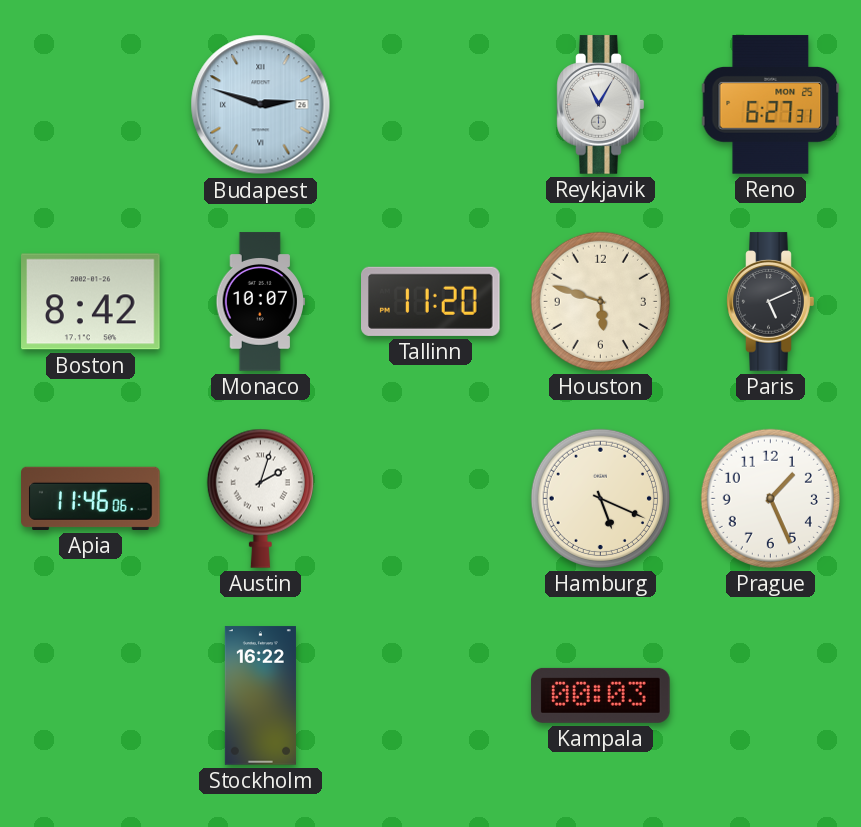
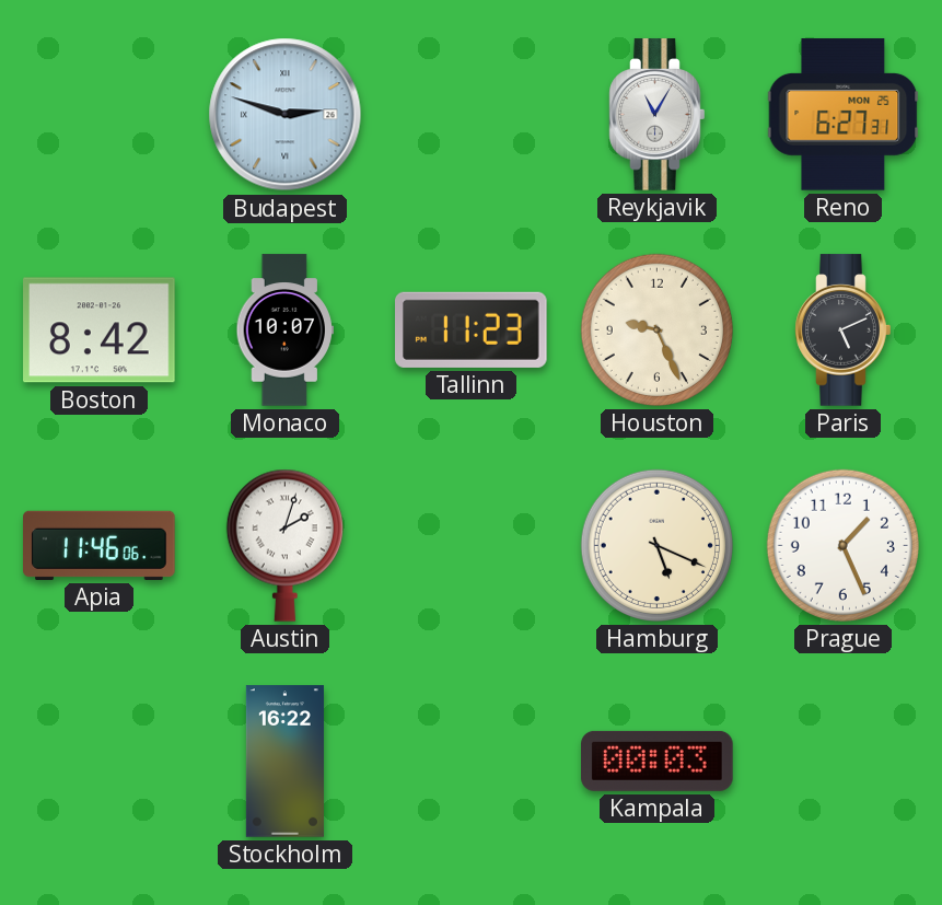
Tallinn: 11:20 -> 11:23 (472, 329)
Houston: 5:48 -> 9:26 (656, 329)
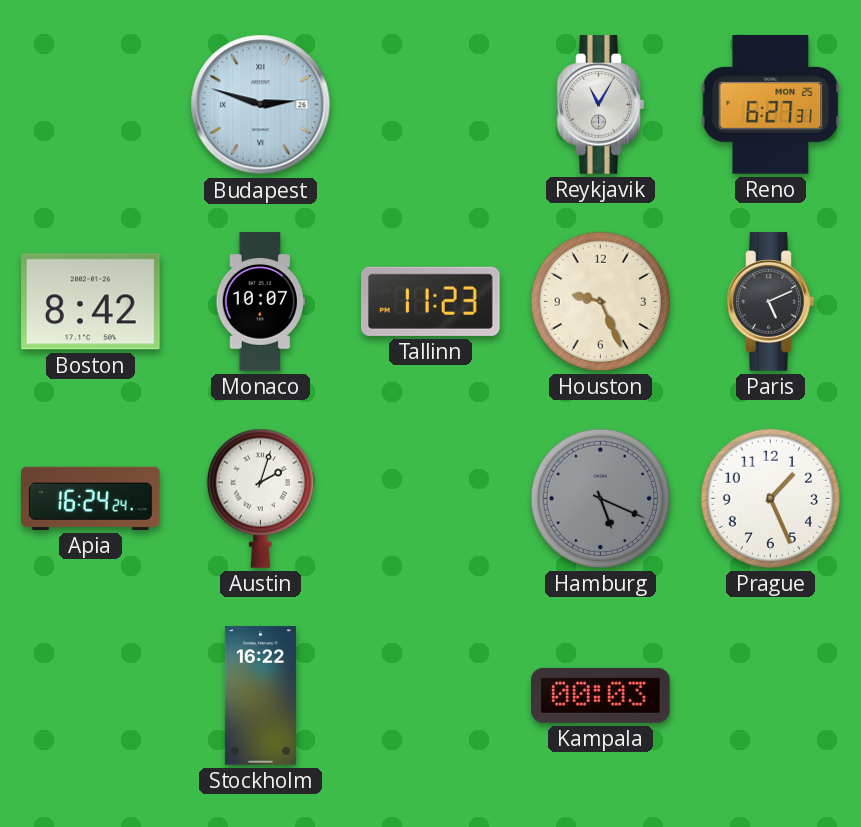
Apia: 11:46 -> 16:24 (91, 498)
Hamburg dial: cream -> grey (600, 498)
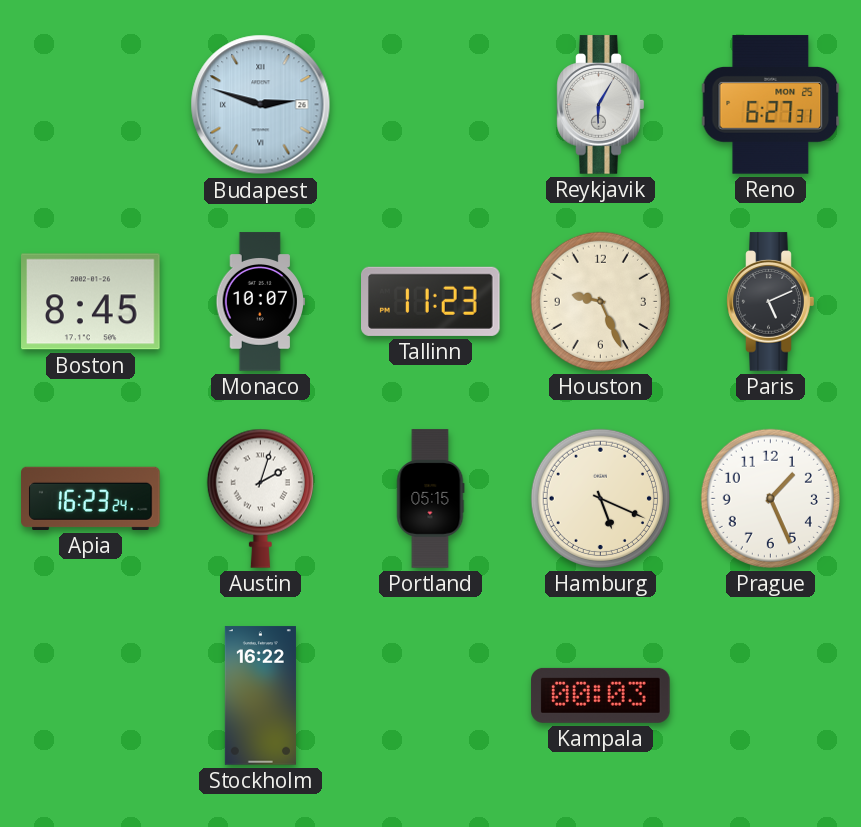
Reykjavik: 11:05 -> 6:05 (601, 105)
Boston: 8:42 -> 8:45 (91, 302)
Apia: 16:24 -> 16:23 (91, 498)
Portland: none -> 05:15 (430, 499)
Hamburg dial: grey -> cream (600, 498)
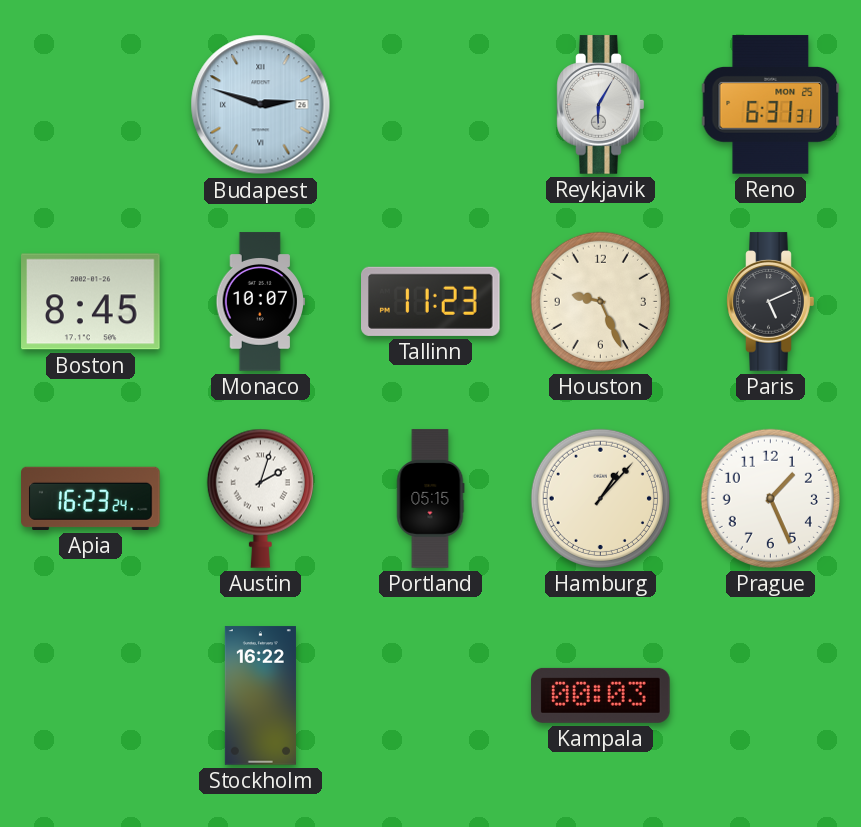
Reno: 6:27 -> 6:31 (771, 105)
Hamburg: 5:19 -> 1:07 (600, 498)
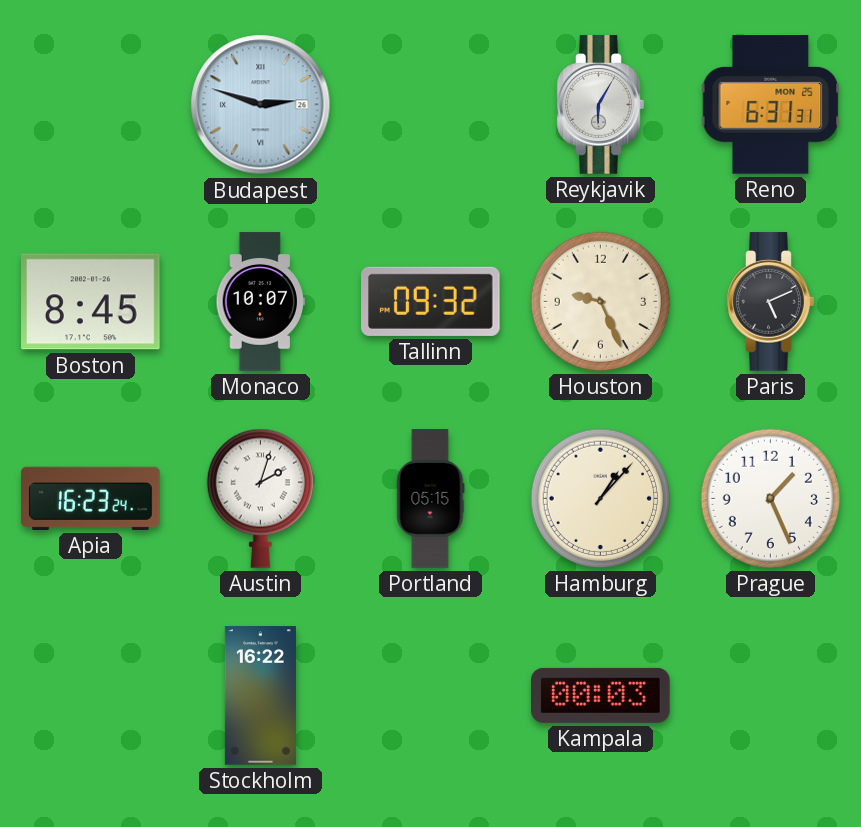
Tallinn: 11:23 -> 09:32 (431, 301)
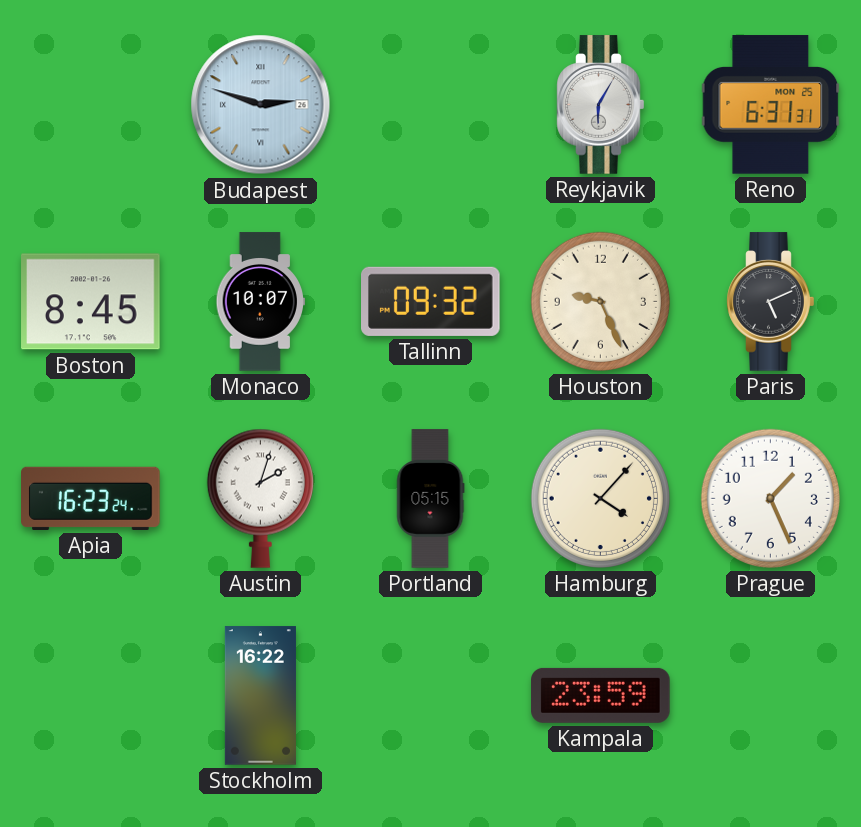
Hamburg: 1:07 -> 4:07 (600, 498)
Kampala: 00:03 -> 23:59 (601, 695)
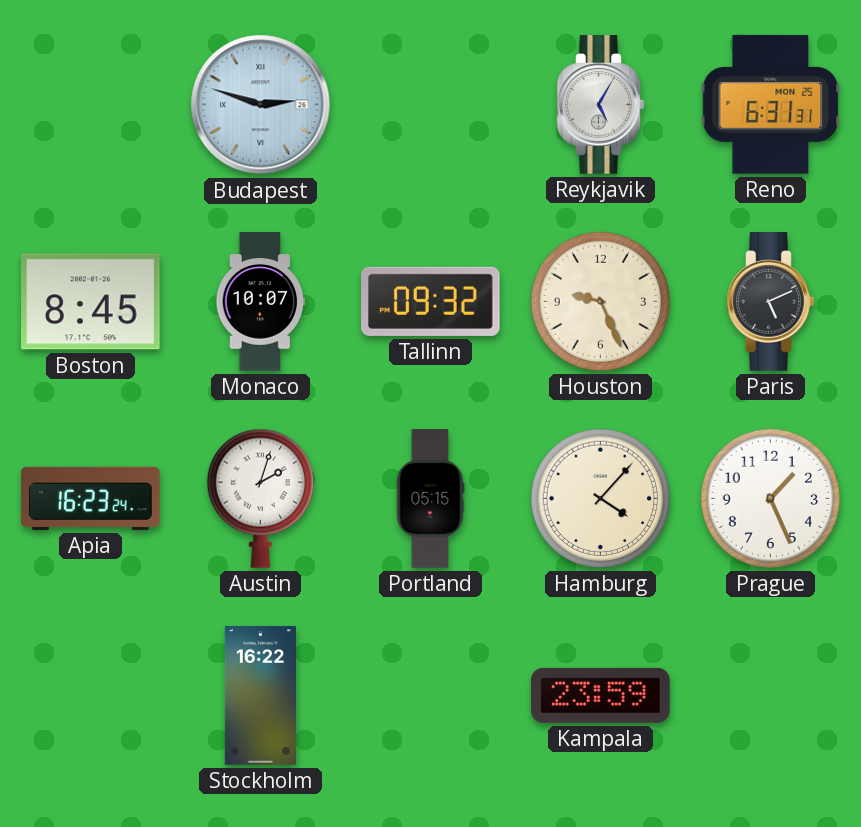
Reykjavik: 6:05 -> 5:05 (601, 105)
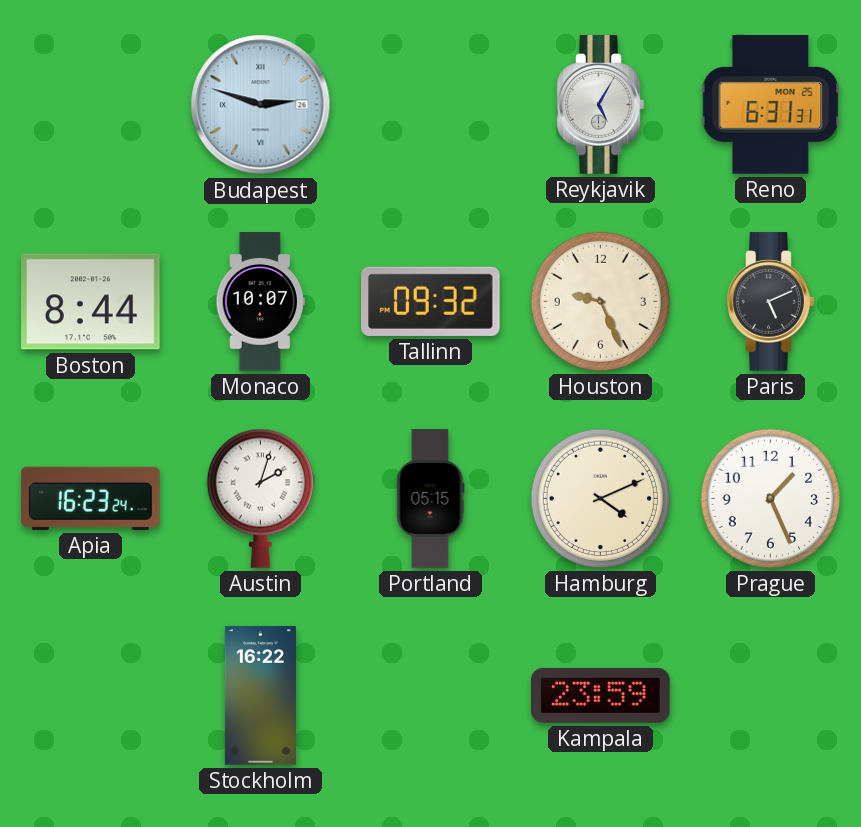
Boston: 8:45 -> 8:44 (91, 302)
Hamburg: 4:07 -> 4:11 (600, 498)
